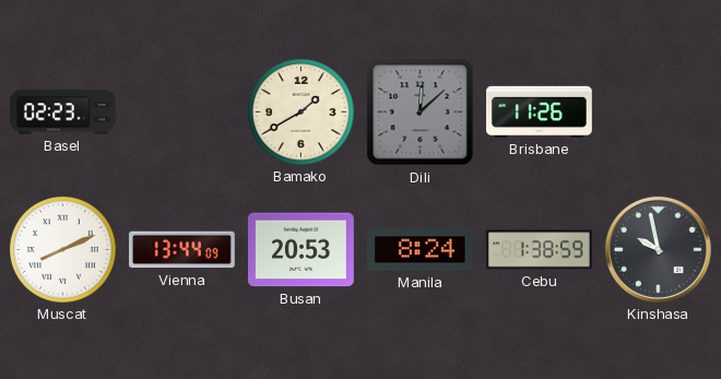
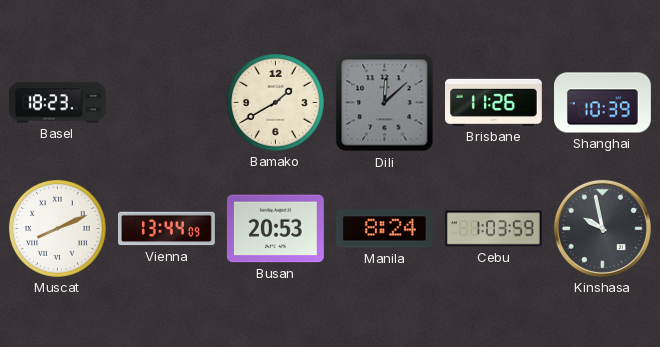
Basel: 02:23 -> 18:23 (58, 103)
Shanghai: none -> 10:39 (603, 103)
Cebu: 1:38 -> 1:03 (493, 229)
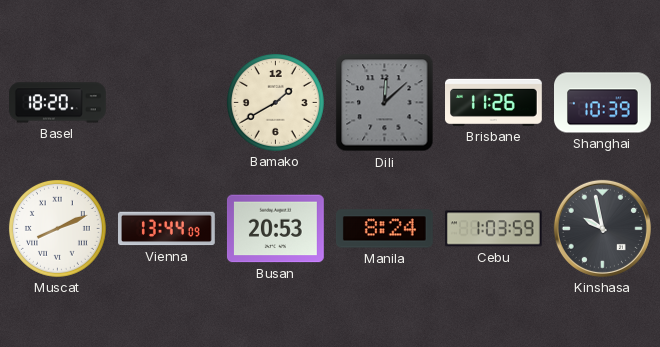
Basel: 18:23 -> 18:20 (58, 103)
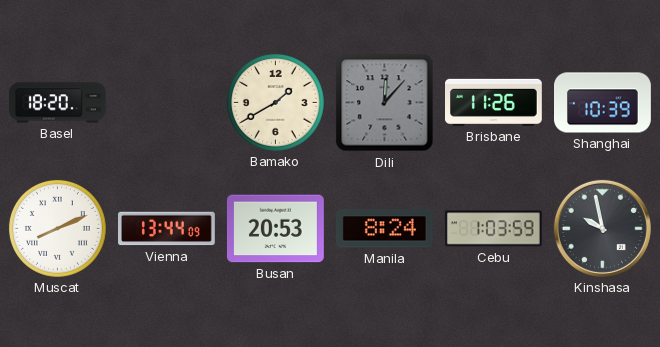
Dili: 12:08 -> 12:07 (385, 103)
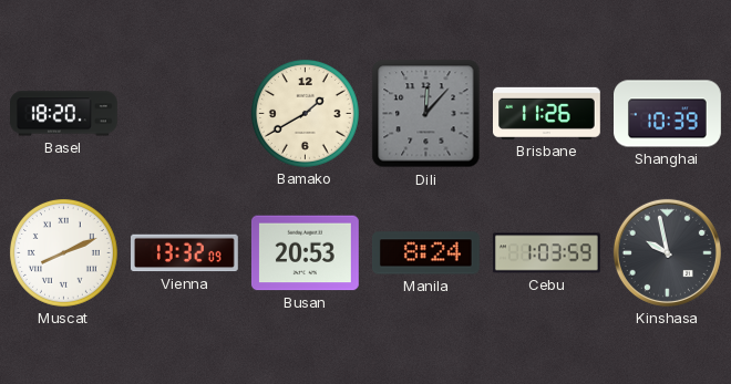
Vienna: 13:44 -> 13:32 (185, 253)
